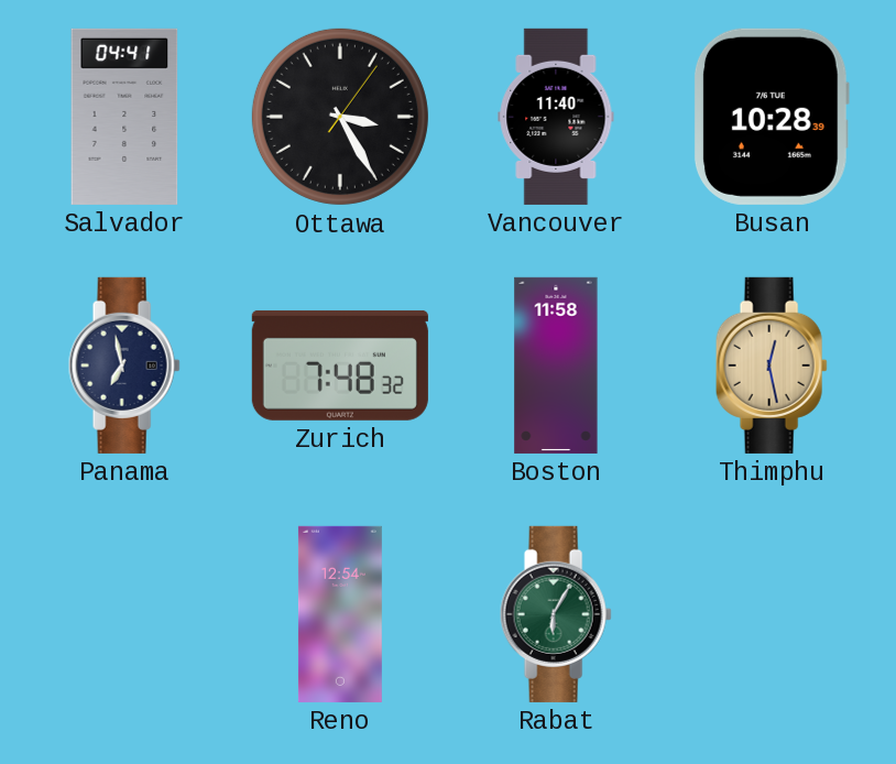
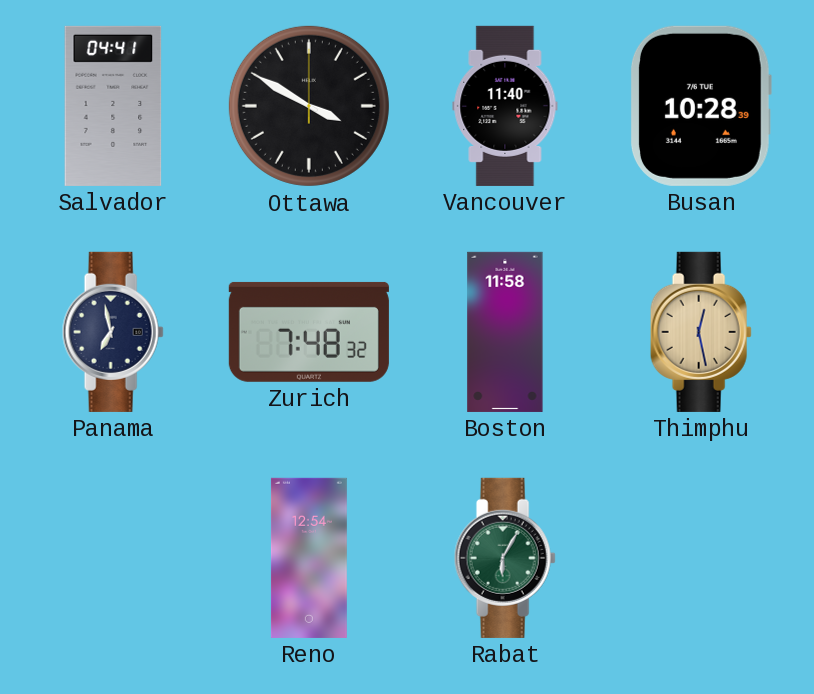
Ottawa: 3:25 -> 3:50 (309, 106)
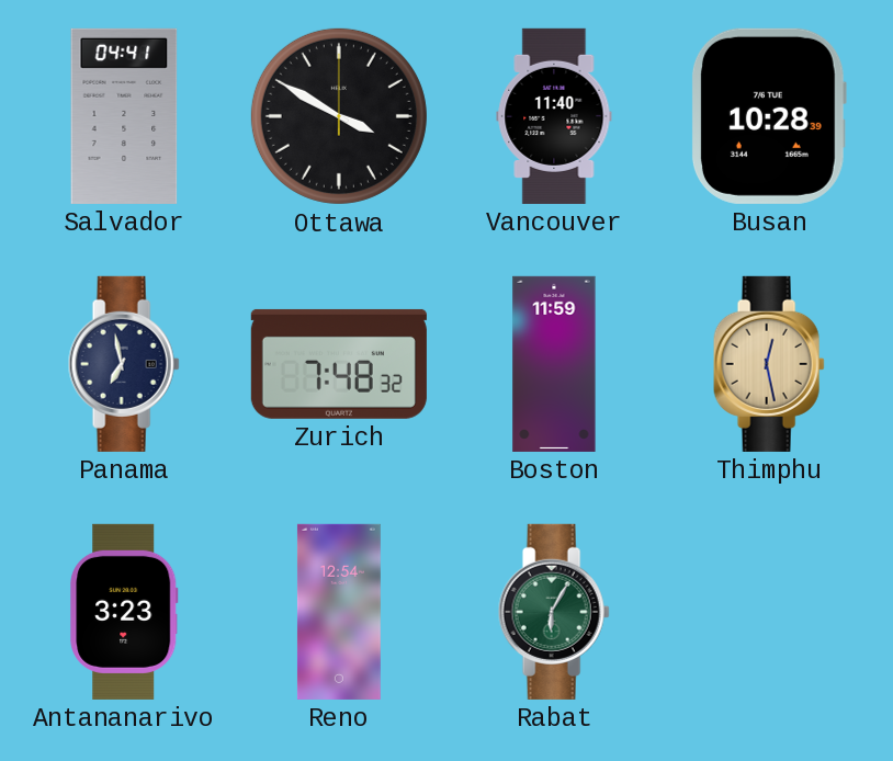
Boston: 11:58 -> 11:59 (554, 364)
Antananarivo: none -> 3:23 (124, 612)
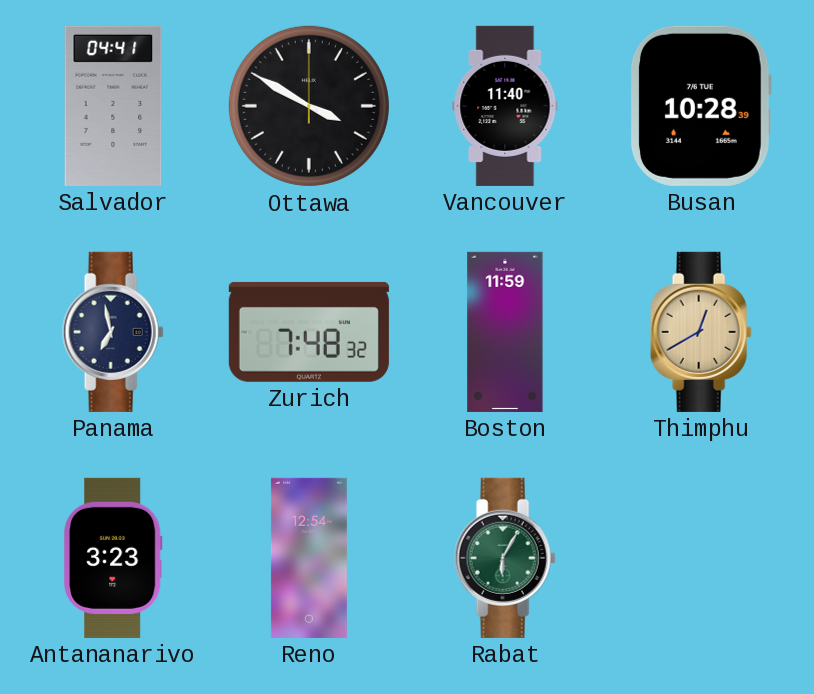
Thimphu: 12:28 -> 12:40 (701, 332)
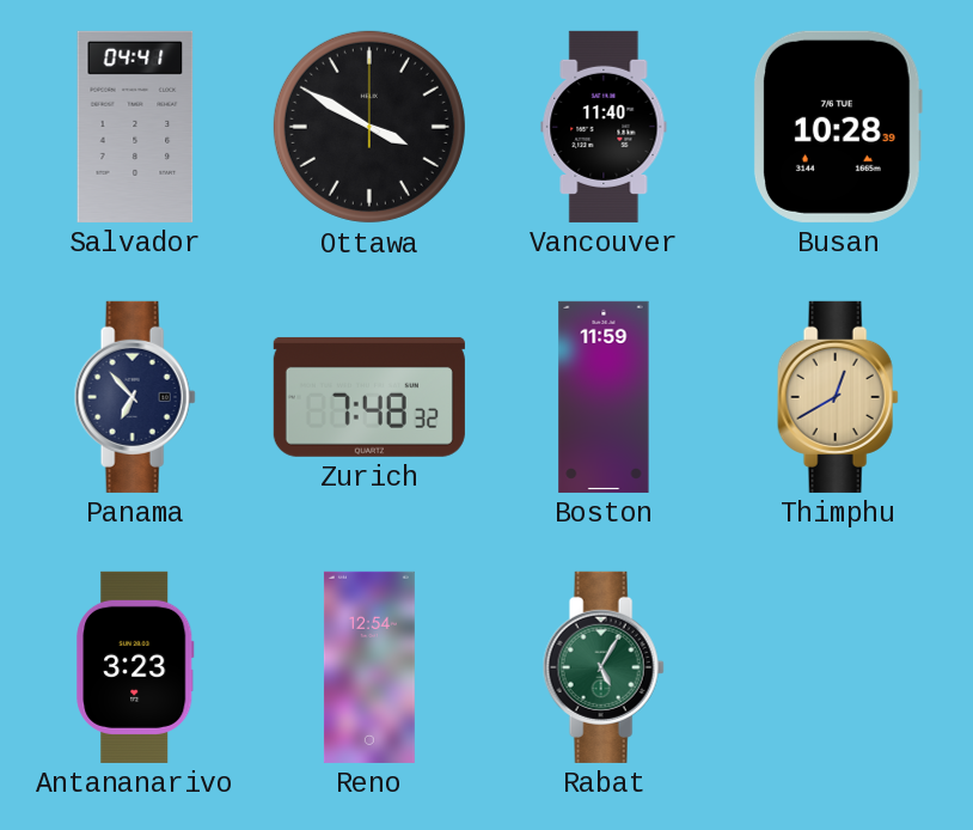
Panama: 6:58 -> 6:53 (135, 397)
Rabat: 6:05 -> 5:05 (604, 667)
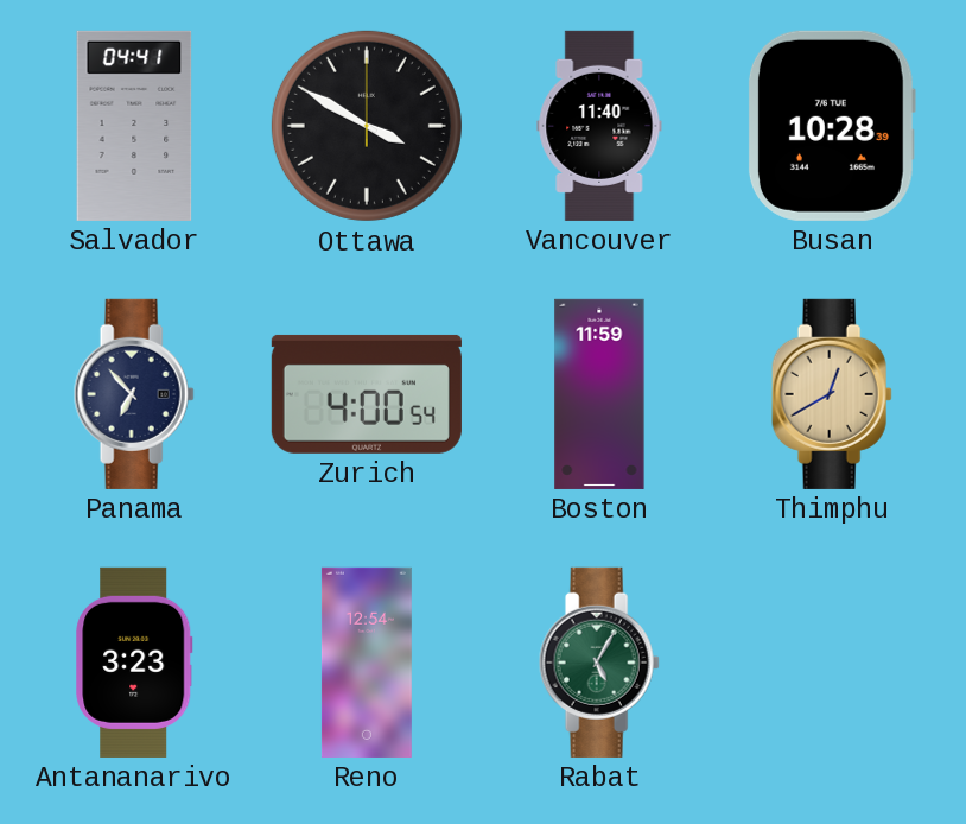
Zurich: 7:48 -> 4:00 (367, 394)
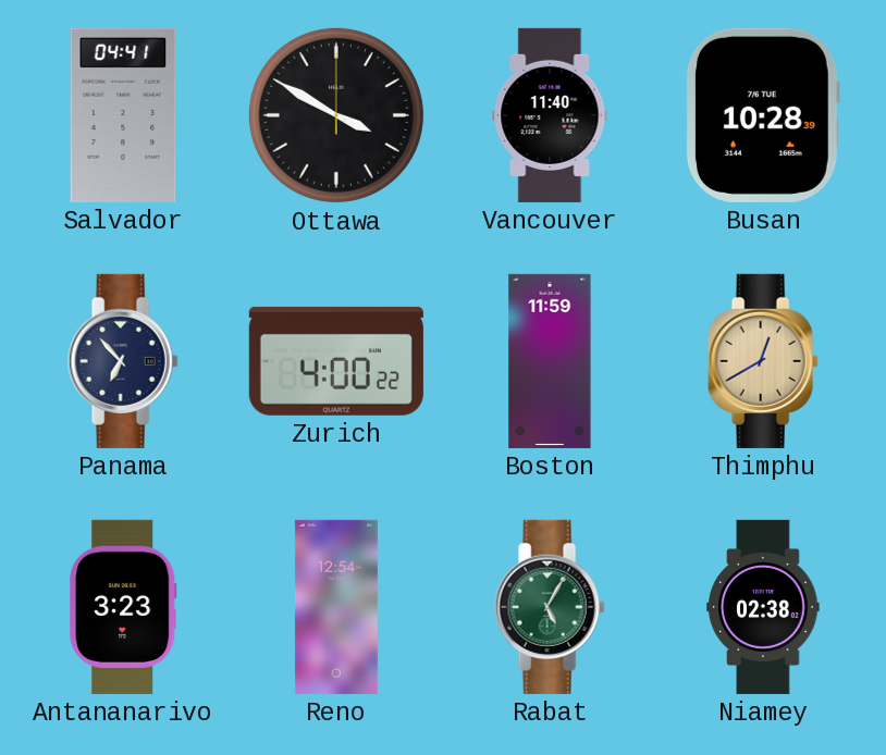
Zurich: 4:00:54 -> 4:00:22 (336, 361)
Niamey: none -> 02:38 (763, 607)
